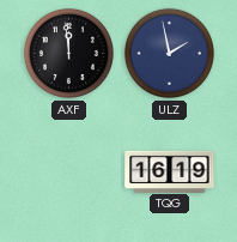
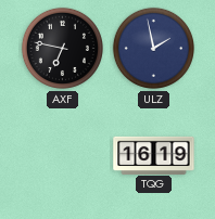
AXF: 11:59 -> 6:47 (62, 48)
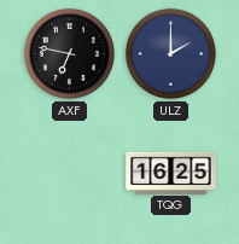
ULZ: 1:58 -> 2:00 (170, 53)
TQG: 16:19 -> 16:25 (171, 173)
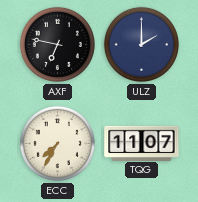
ECC: none -> 7:35 (57, 143)
TQG: 16:25 -> 11:07 (142, 143)
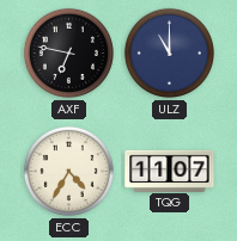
ULZ: 2:00 -> 11:00 (169, 52)
ECC: 7:35 -> 4:35 (68, 171)
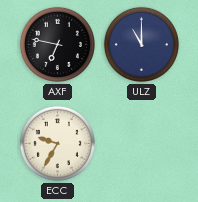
ECC: 4:35 -> 9:35 (57, 143)
TQG: 11:07 -> none (170, 171)
